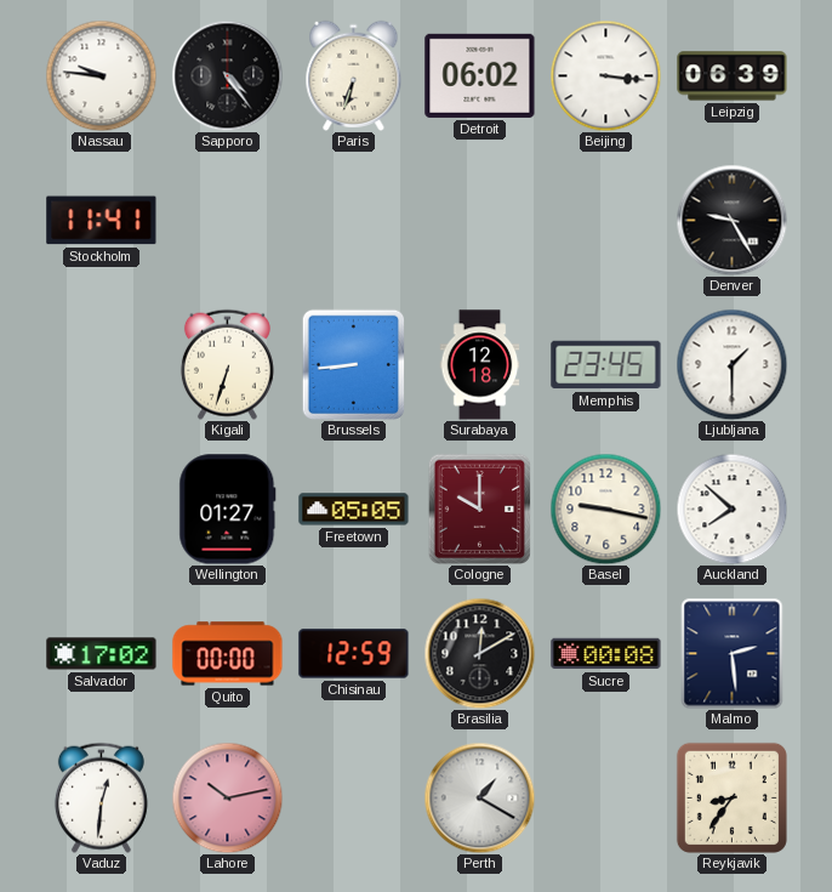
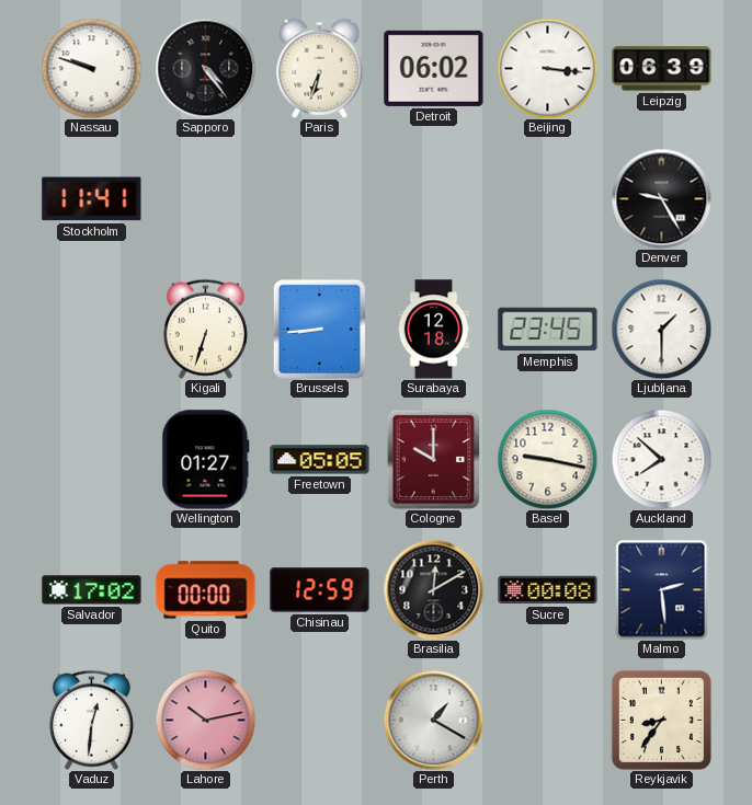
Nassau: 9:46 -> 9:48 (91, 68)
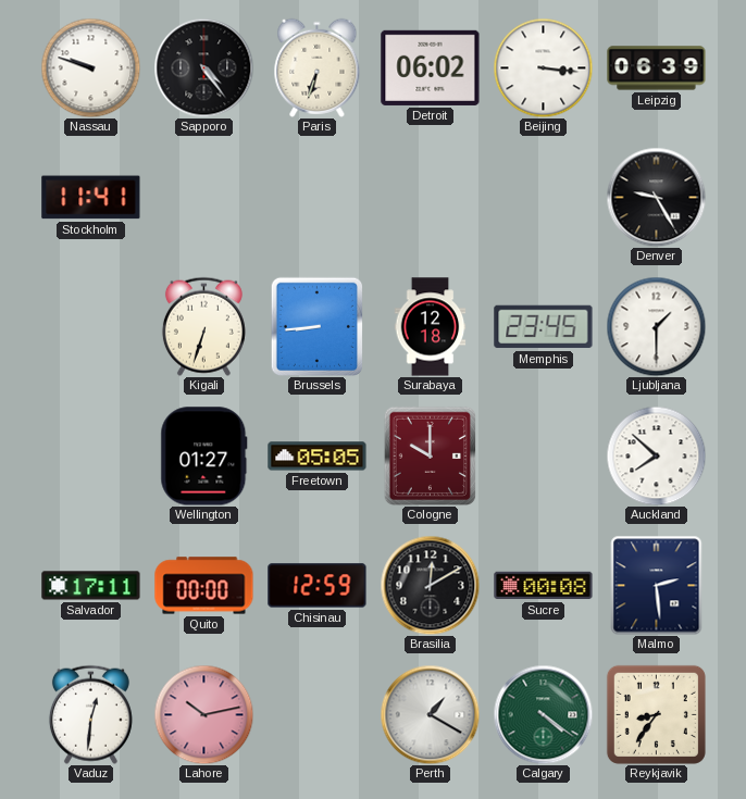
Basel: 9:17 -> none (547, 459)
Salvador: 17:02 -> 17:11 (91, 586)
Calgary: none -> 4:21 (543, 714)
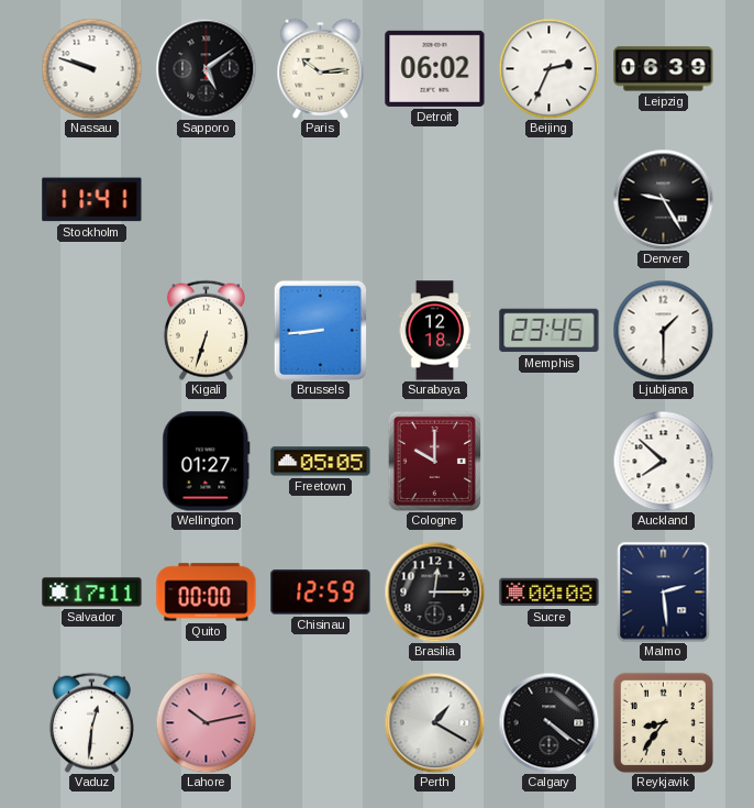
Sapporo: 4:24 -> 5:09 (206, 68)
Paris: 6:33 -> 10:14 (321, 68)
Beijing: 3:16 -> 2:34 (548, 68)
Brasilia: 12:10 -> 12:15 (434, 591)
Calgary dial: green -> black (548, 722)
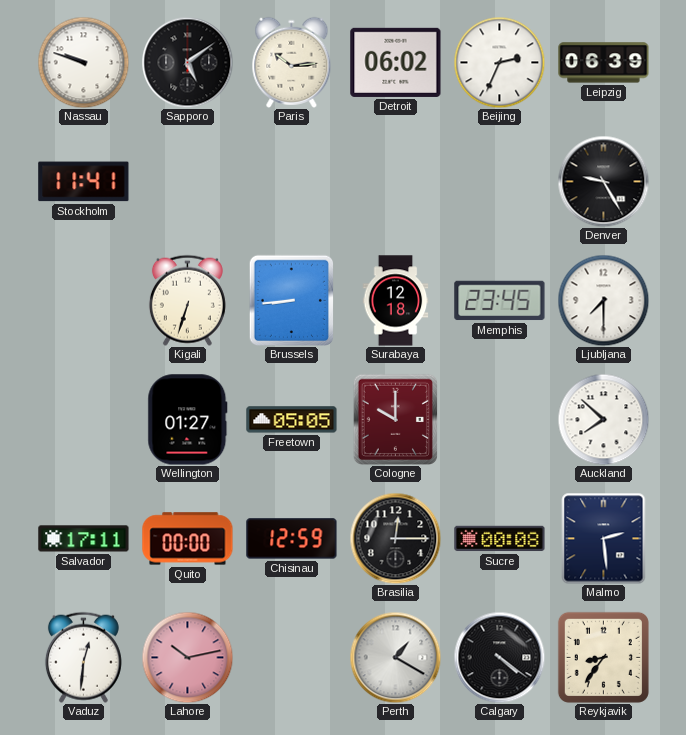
Ljubljana: 1:30 -> 7:30 (603, 300)
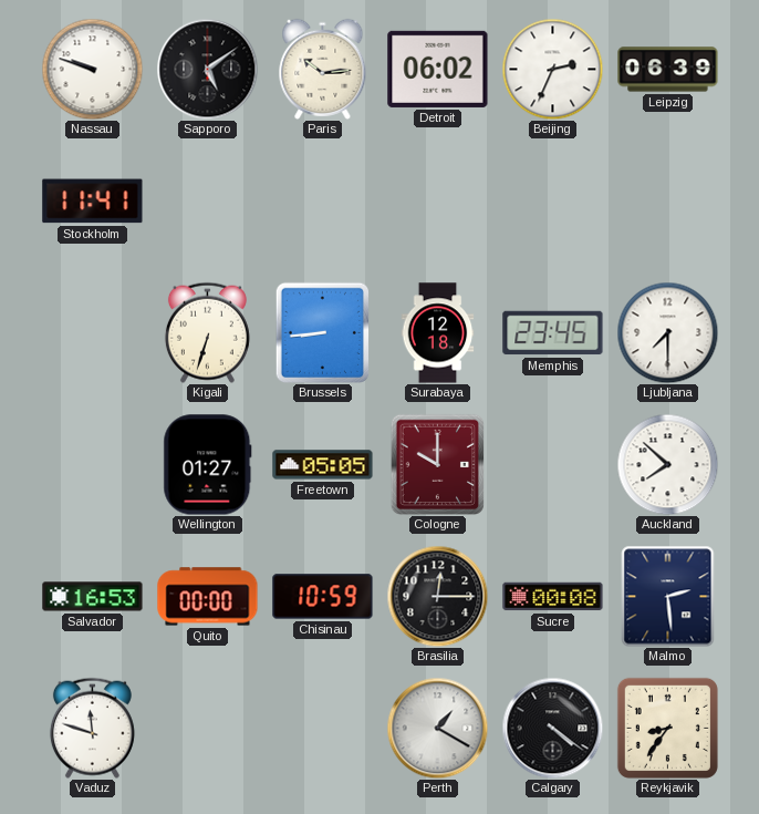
Denver: 9:25 -> none (603, 181)
Salvador: 17:11 -> 16:53 (93, 597)
Chisinau: 12:59 -> 10:59 (323, 597)
Vaduz: 12:31 -> 11:48 (92, 728)
Lahore: 10:13 -> none (187, 657)
